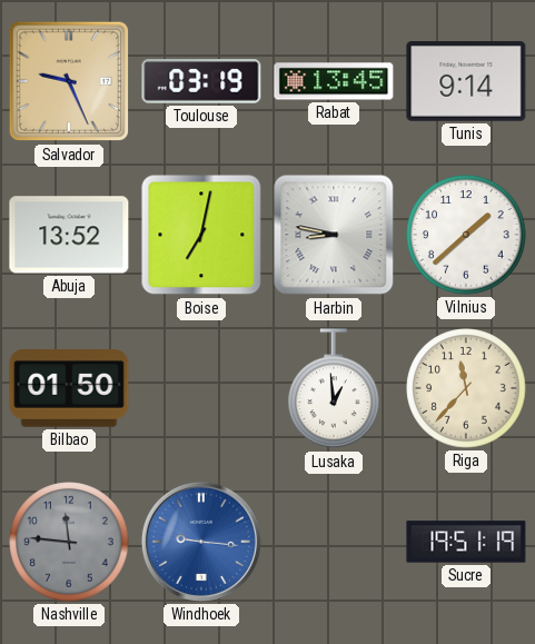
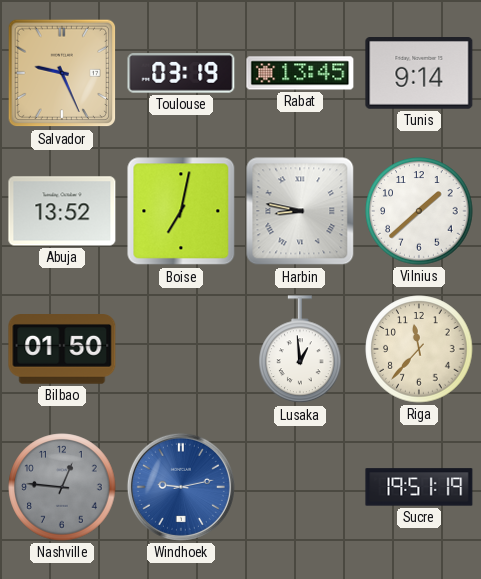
Nashville: 11:46 -> 12:46 (62, 487)
Windhoek: 9:16 -> 9:13 (181, 487)
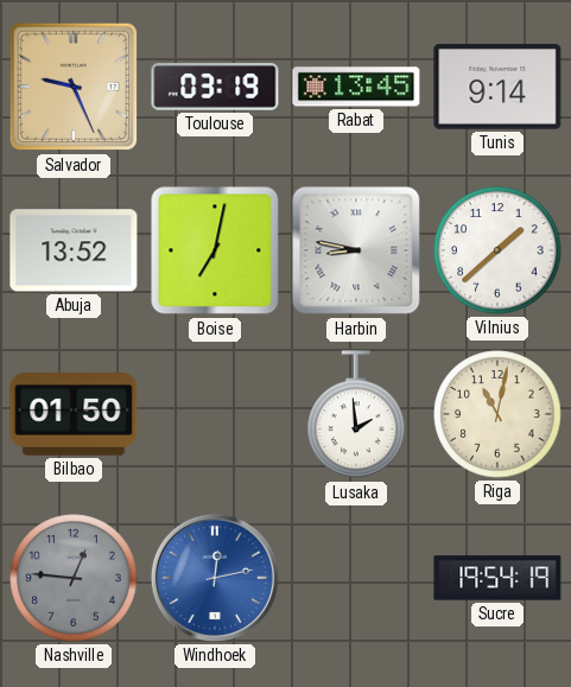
Lusaka: 12:59 -> 1:59 (356, 415)
Riga: 11:37 -> 11:02 (497, 414)
Windhoek: 9:13 -> 12:13 (215, 578)
Sucre: 19:51 -> 19:54 (497, 578)
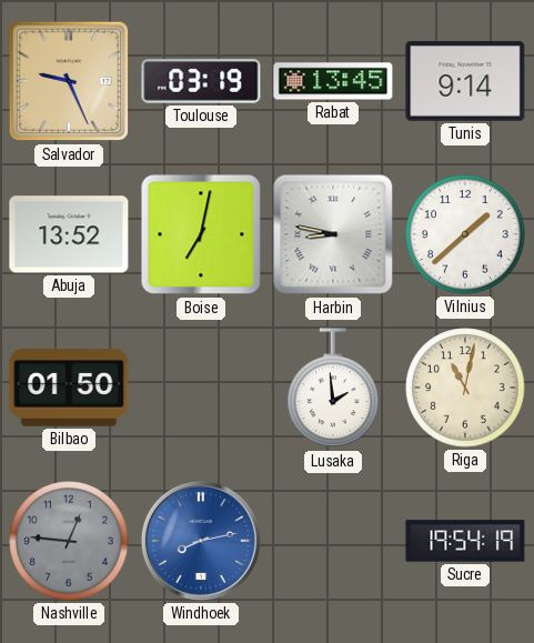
Windhoek: 12:13 -> 8:13 (201, 541)
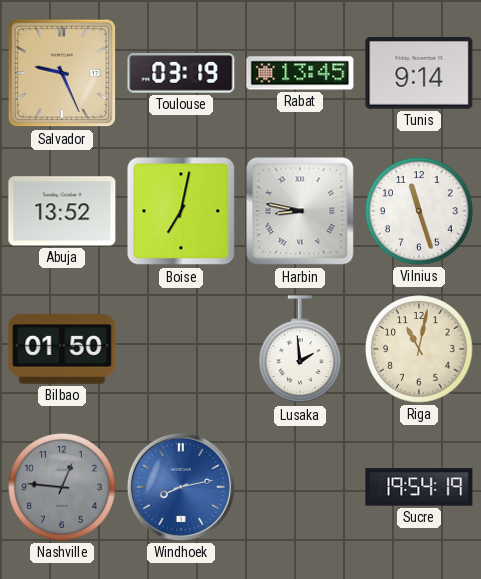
Vilnius: 1:38 -> 11:27 (419, 211)
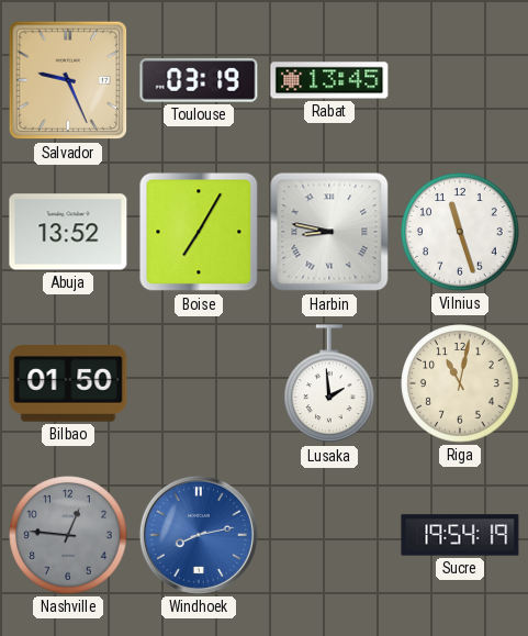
Tunis: 9:14 -> none (419, 74)
Boise: 7:02 -> 7:05 (199, 232)
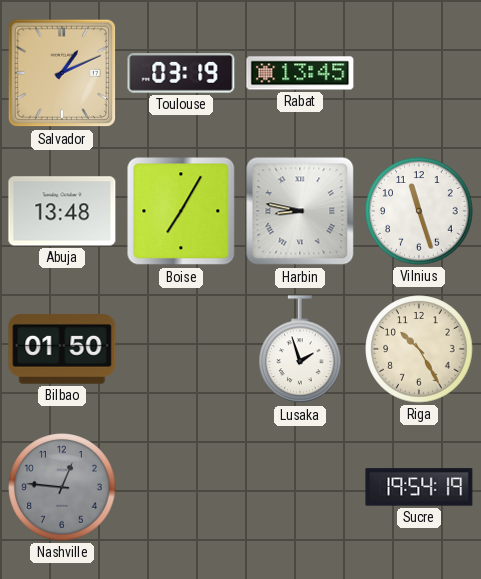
Salvador: 9:26 -> 1:11 (62, 73)
Abuja: 13:52 -> 13:48 (62, 211)
Lusaka: 1:59 -> 1:57 (300, 350)
Riga: 11:02 -> 10:25 (419, 349)
Windhoek: 8:13 -> none (199, 535)
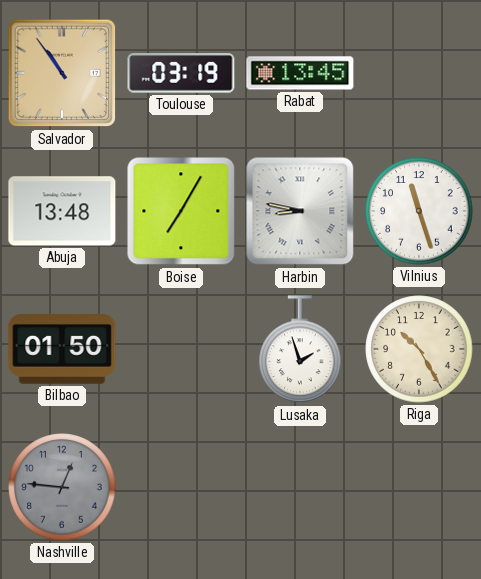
Salvador: 1:11 -> 10:54 (62, 73)
Sucre: 19:54 -> none (419, 487)
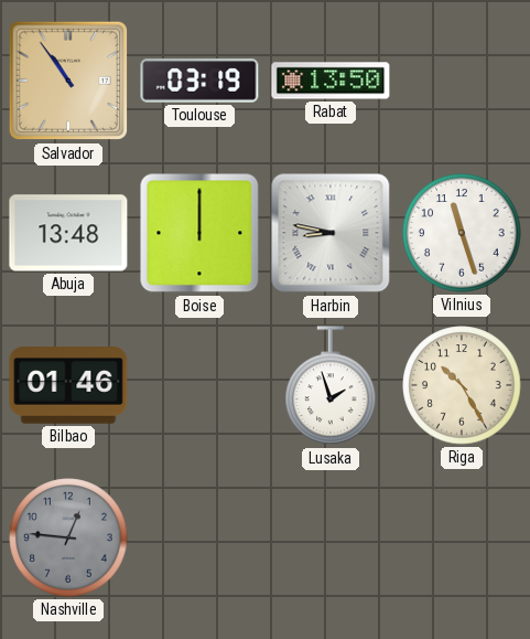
Rabat: 13:45 -> 13:50 (331, 81)
Boise: 7:05 -> 12:00 (199, 233)
Bilbao: 01:50 -> 01:46 (68, 386)
